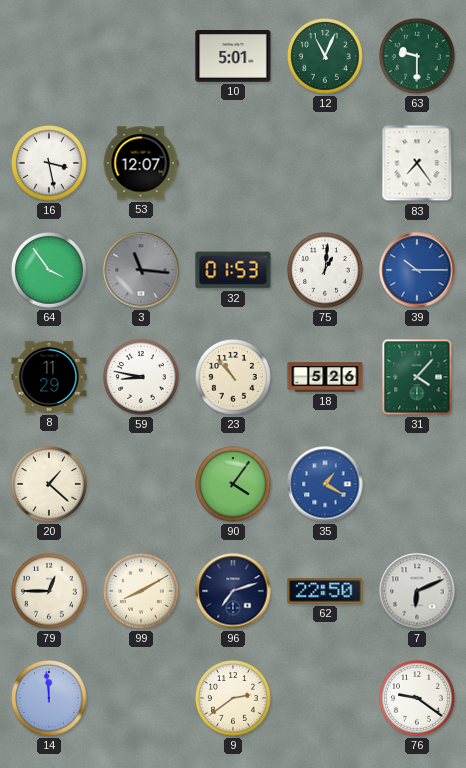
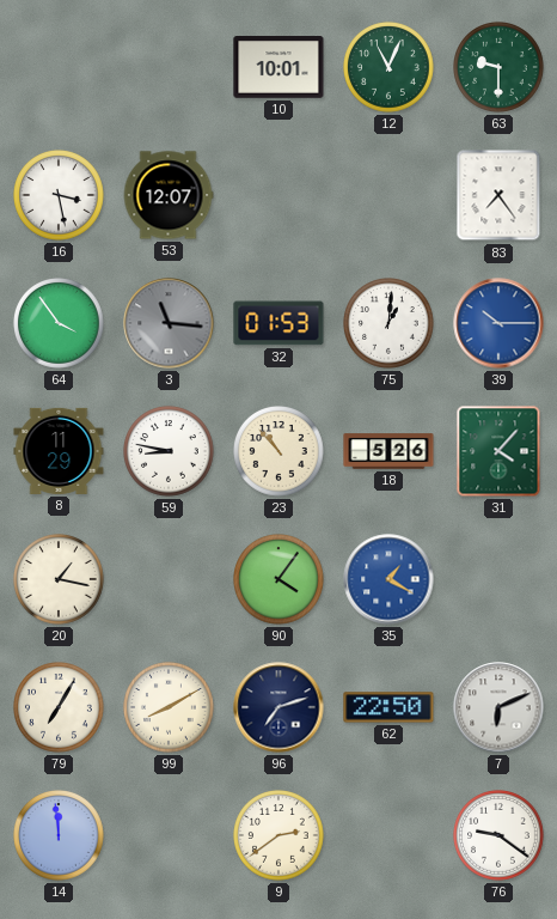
10: 5:01 -> 10:01 (278, 68)
20: 1:22 -> 1:17 (60, 580)
79: 12:45 -> 7:05 (60, 708)
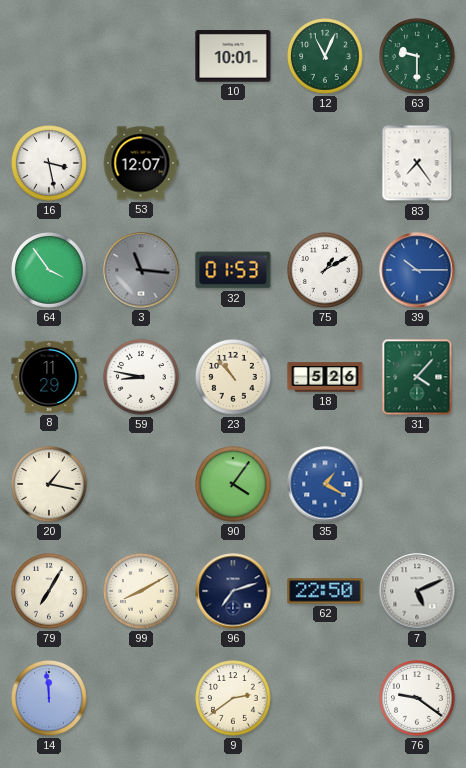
75: 1:01 -> 1:10 (326, 271)
7: 6:11 -> 5:11 (417, 591)
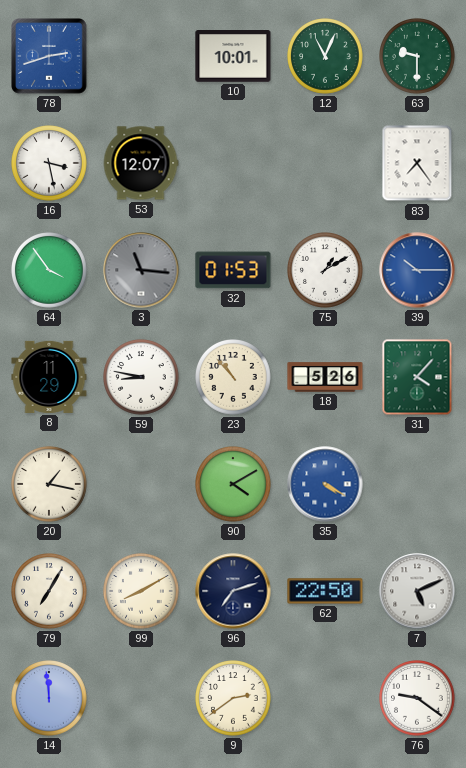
78: none -> 2:42 (50, 57)
90: 4:06 -> 4:10 (234, 485)
35: 1:20 -> 4:20 (325, 484)
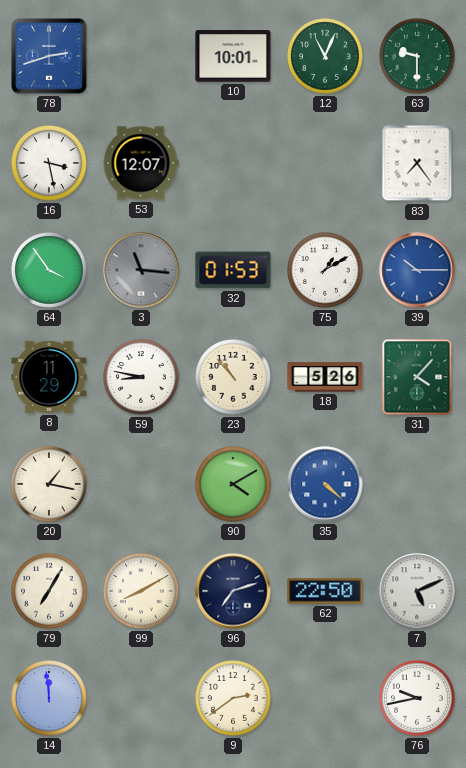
35: 4:20 -> 4:22 (325, 484)
76: 9:21 -> 9:43 (418, 699)
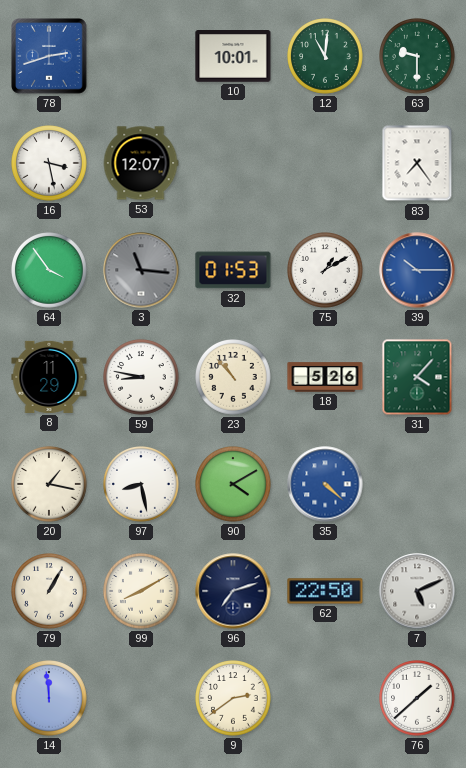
12: 11:04 -> 11:01 (326, 57)
97: none -> 8:28 (142, 485)
79: 7:05 -> 1:05 (50, 592)
76: 9:43 -> 1:38 (418, 699)
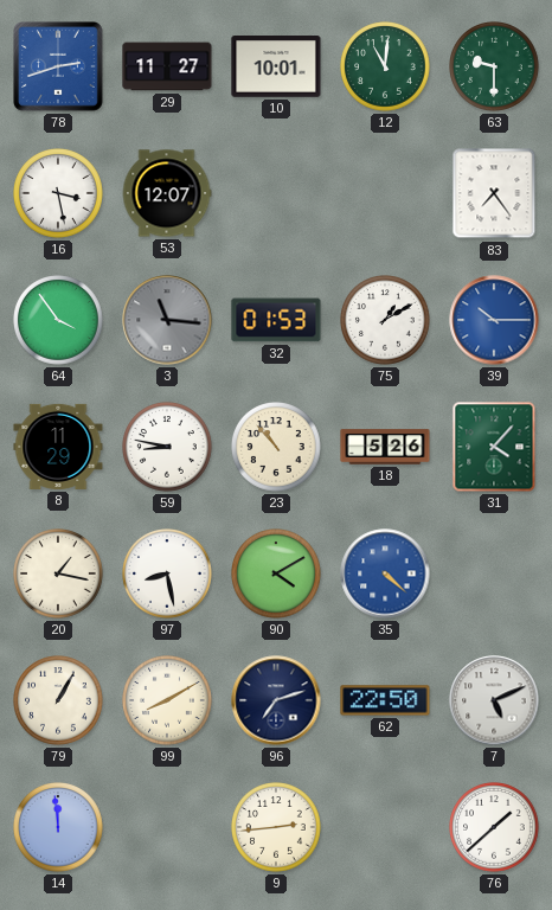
29: none -> 11:27 (167, 66)
9: 2:39 -> 2:44 (277, 828)
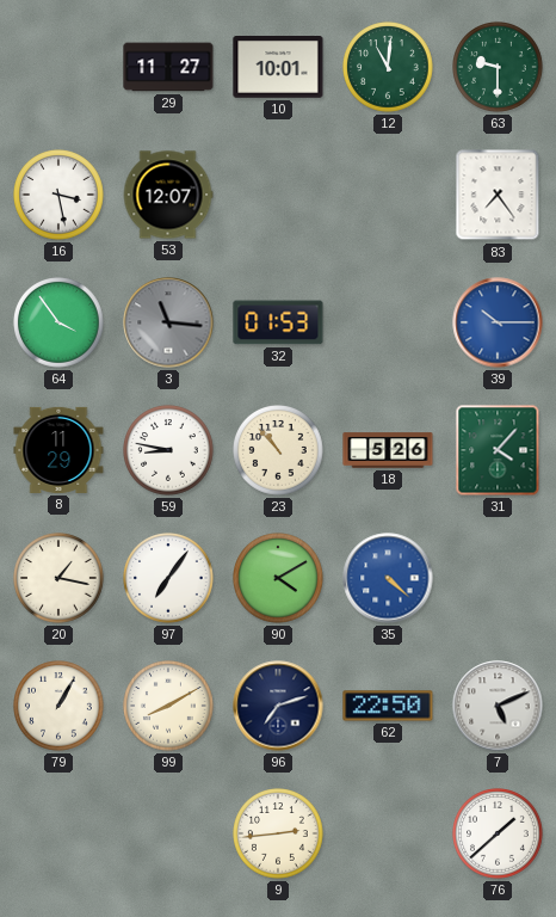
78: 2:42 -> none (59, 68)
75: 1:10 -> none (386, 321)
97: 8:28 -> 7:06 (169, 579)
14: 11:59 -> none (59, 828)
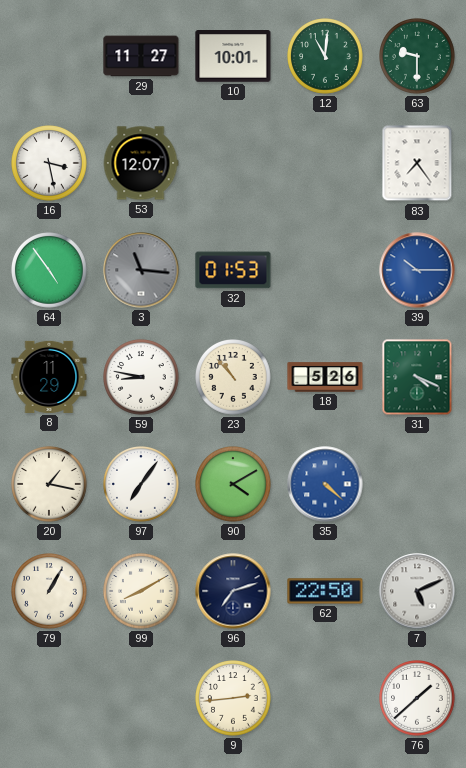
64: 3:54 -> 4:54 (50, 271)
31: 4:07 -> 4:19 (417, 377)
